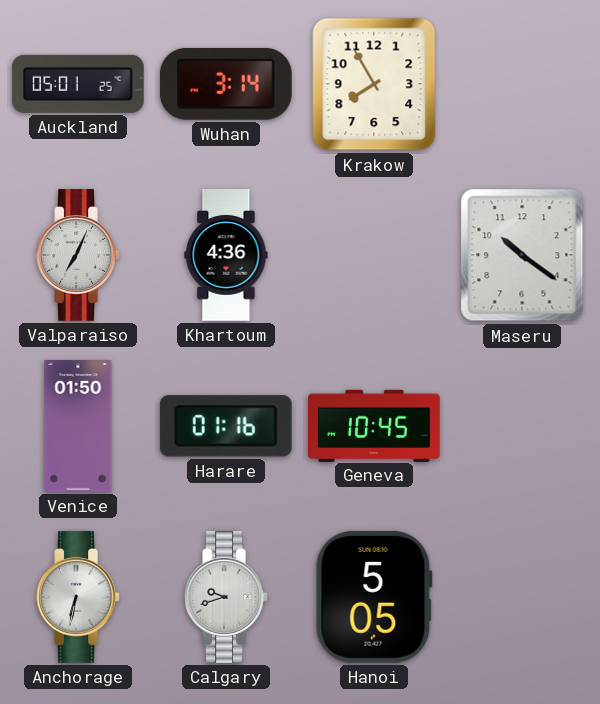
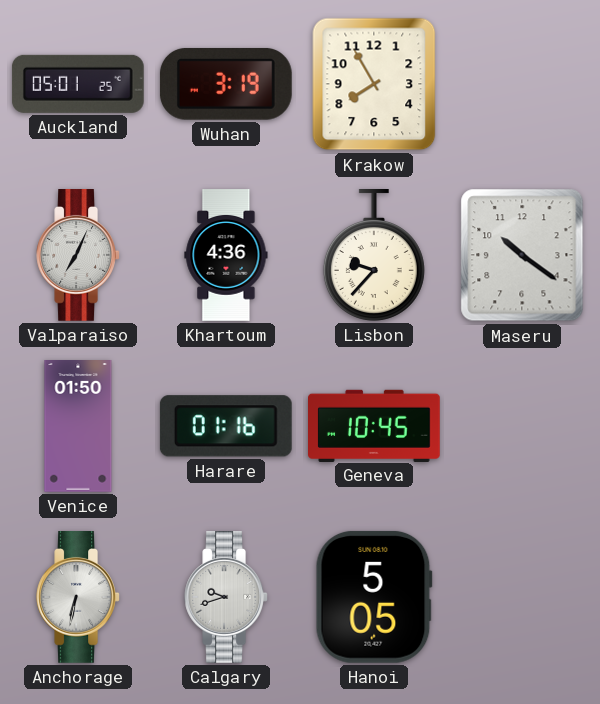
Wuhan: 3:14 -> 3:19 (226, 84)
Lisbon: none -> 9:37 (374, 256)
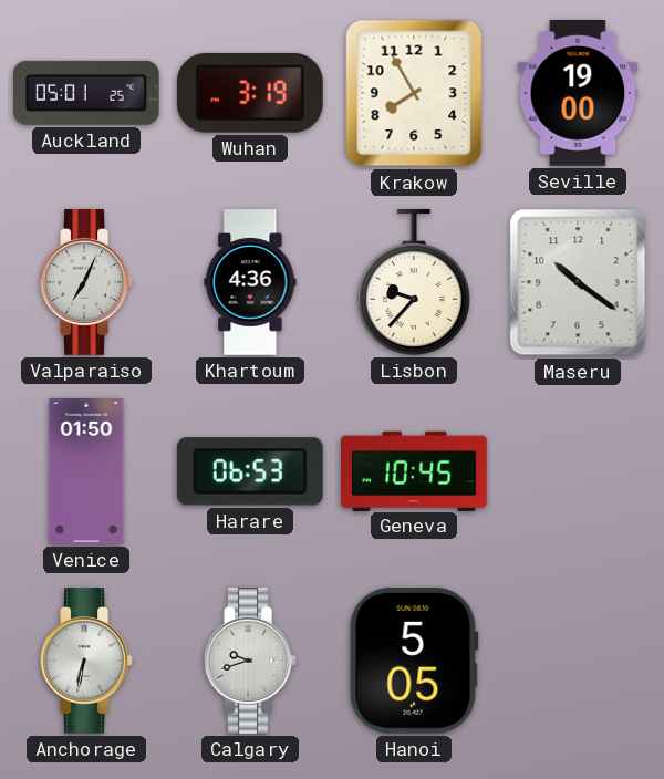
Seville: none -> 19:00 (578, 94)
Harare: 01:16 -> 06:53 (250, 471)
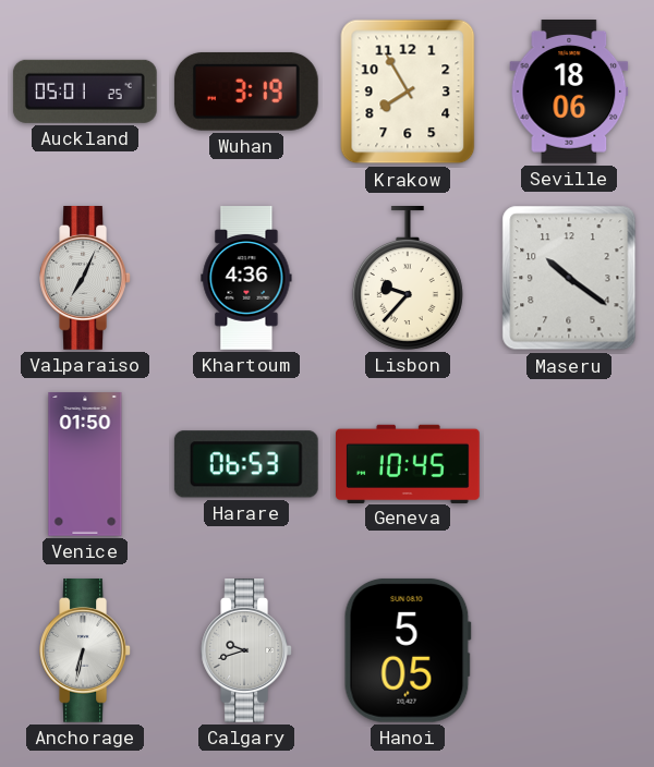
Seville: 19:00 -> 18:06 (569, 93)
